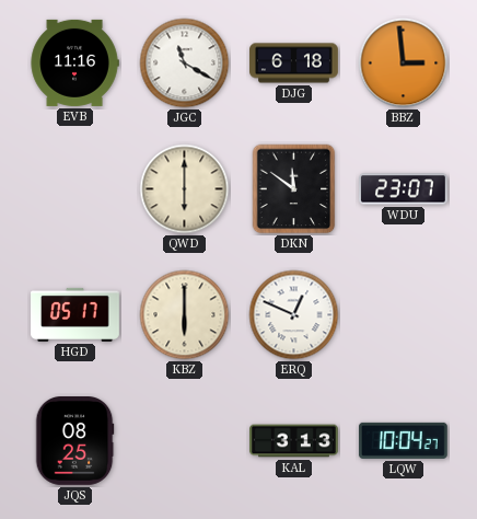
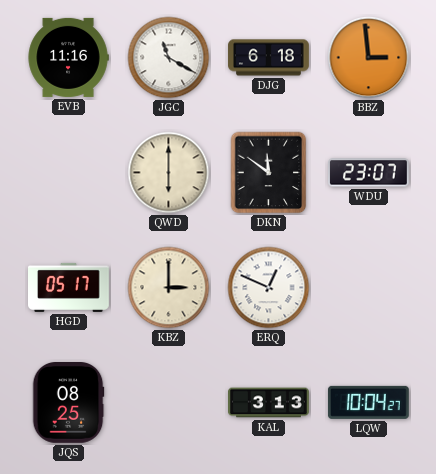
KBZ: 6:00 -> 3:00 (169, 288)
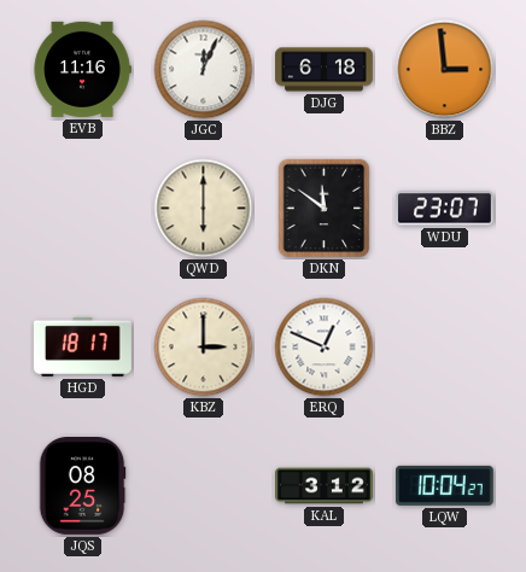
JGC: 11:20 -> 12:04 (204, 70)
HGD: 05:17 -> 18:17 (83, 346)
KAL: 3:13 -> 3:12 (325, 486)
